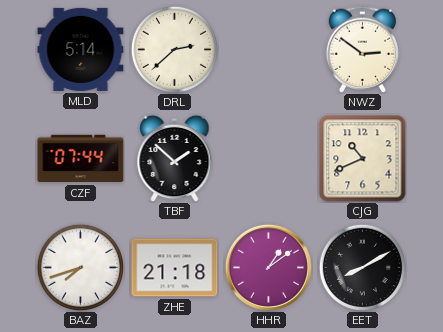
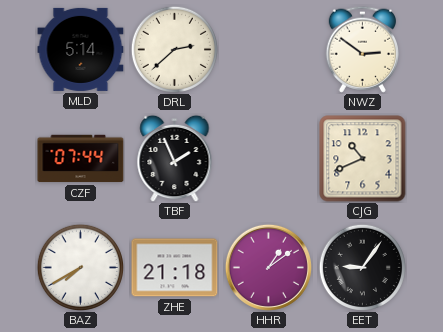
TBF: 1:52 -> 1:56 (175, 158)
BAZ: 7:42 -> 7:40 (80, 267)
EET: 8:10 -> 9:06 (362, 267)
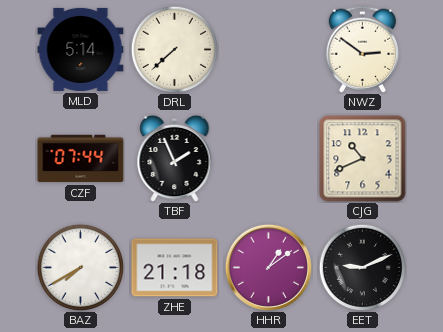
DRL: 2:38 -> 7:38 (174, 49)
EET: 9:06 -> 9:11 (362, 267)
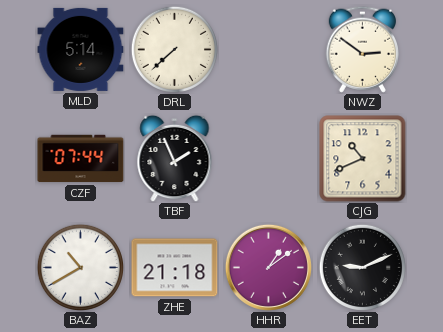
BAZ: 7:40 -> 10:40 (80, 267)
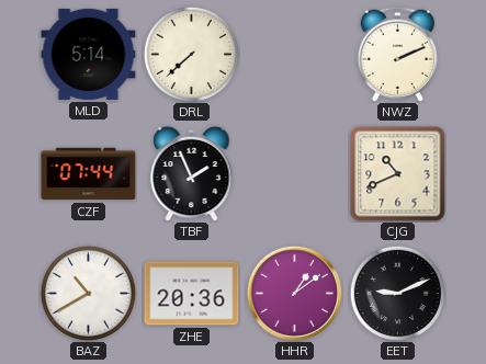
NWZ: 2:51 -> 2:11 (397, 54)
ZHE: 21:18 -> 20:36 (192, 294)
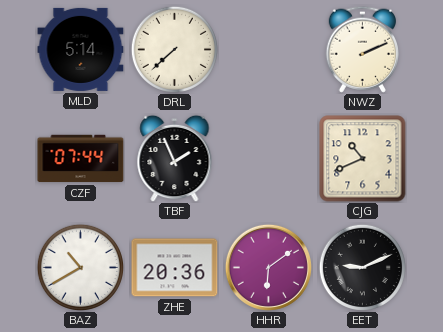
HHR: 1:09 -> 6:09 (268, 267)
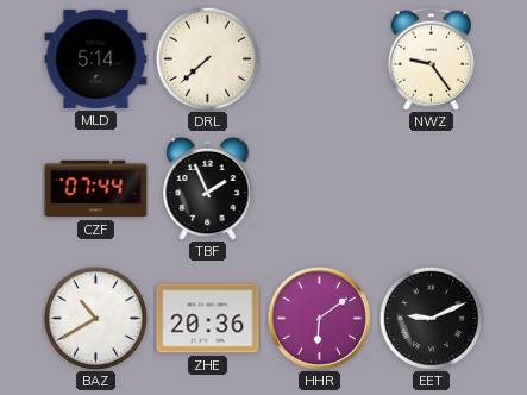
NWZ: 2:11 -> 9:24 (431, 58)
CJG: 10:41 -> none (363, 159)
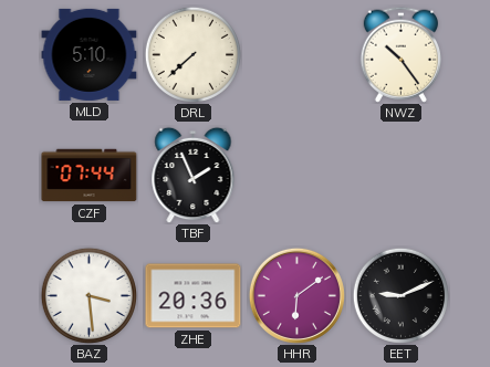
MLD: 5:14 -> 5:10 (90, 54)
NWZ: 9:24 -> 10:24 (400, 54)
BAZ: 10:40 -> 3:29 (88, 295)
